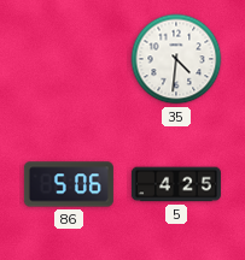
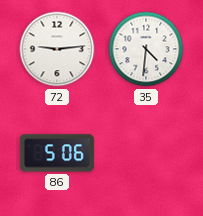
72: none -> 9:14 (57, 49)
5: 4:25 -> none (176, 184)
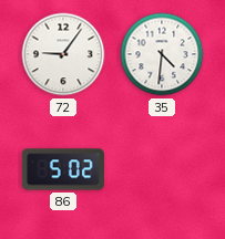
72: 9:14 -> 9:06 (63, 54)
86: 5:06 -> 5:02 (63, 169)
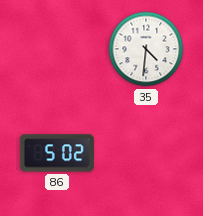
72: 9:06 -> none (63, 54)
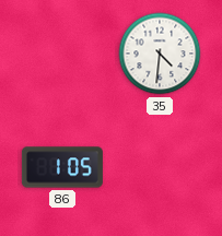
86: 5:02 -> 1:05 (62, 167)
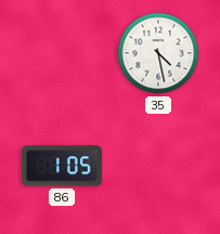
35: 4:31 -> 4:28 (158, 53)
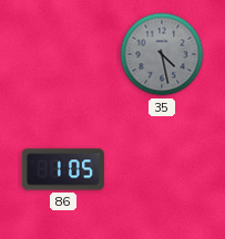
35 dial: white -> grey (162, 54)
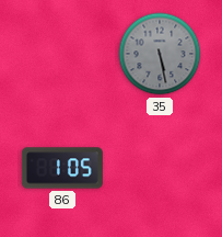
35: 4:28 -> 5:28 (160, 54)
